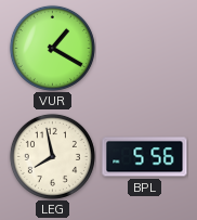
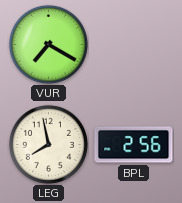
VUR: 1:20 -> 7:20 (48, 44)
BPL: 5:56 -> 2:56 (134, 145)
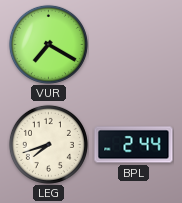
LEG: 7:58 -> 7:42 (48, 144)
BPL: 2:56 -> 2:44 (134, 145)
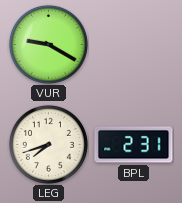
VUR: 7:20 -> 9:20 (48, 44)
BPL: 2:44 -> 2:31 (134, 145)
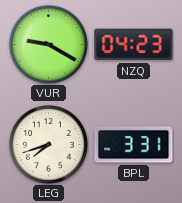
NZQ: none -> 04:23 (134, 45)
BPL: 2:31 -> 3:31 (134, 145)
